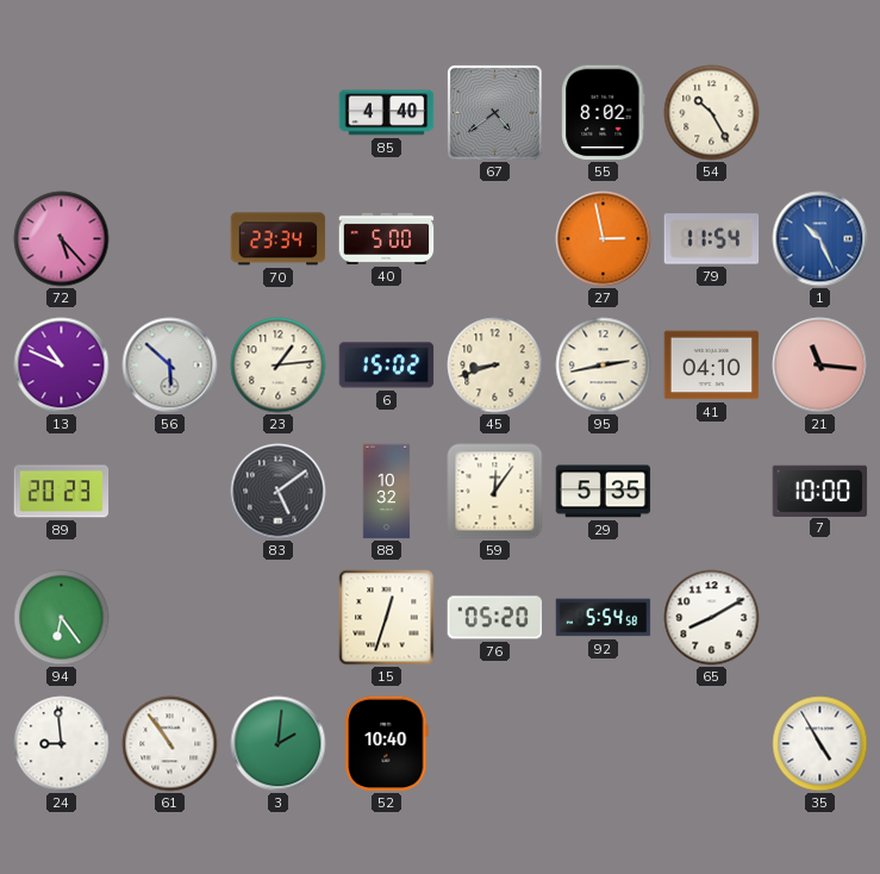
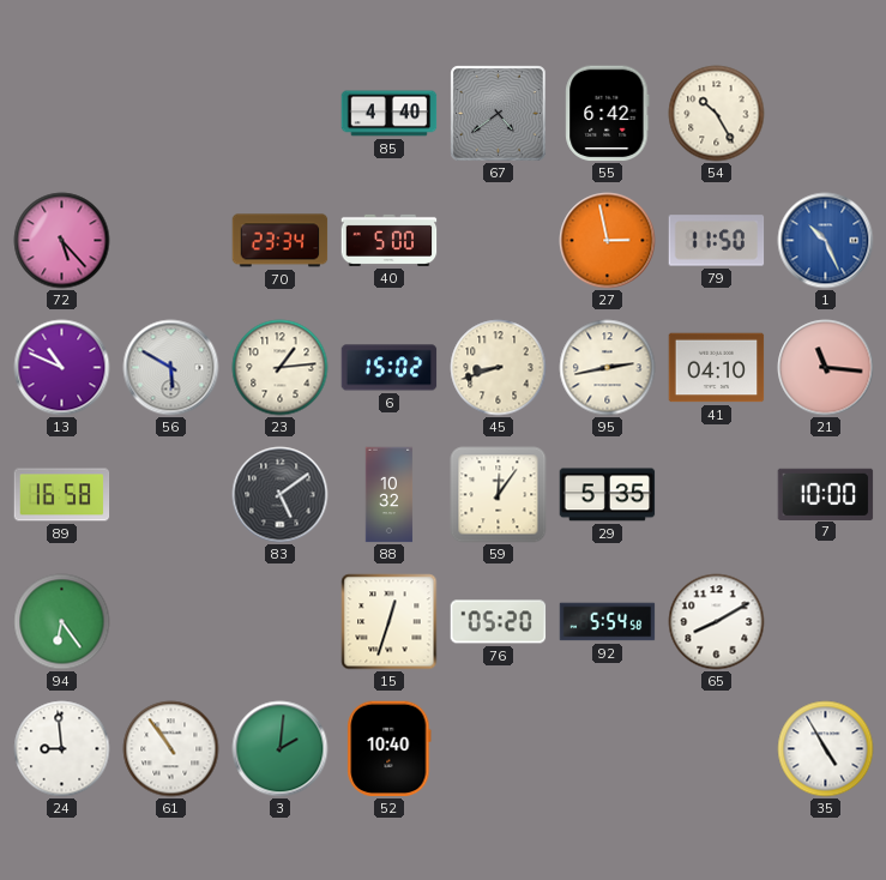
55: 8:02 -> 6:42 (608, 114)
79: 11:54 -> 11:50 (717, 241)
56: 5:52 -> 5:50 (171, 368)
89: 20:23 -> 16:58 (62, 495)
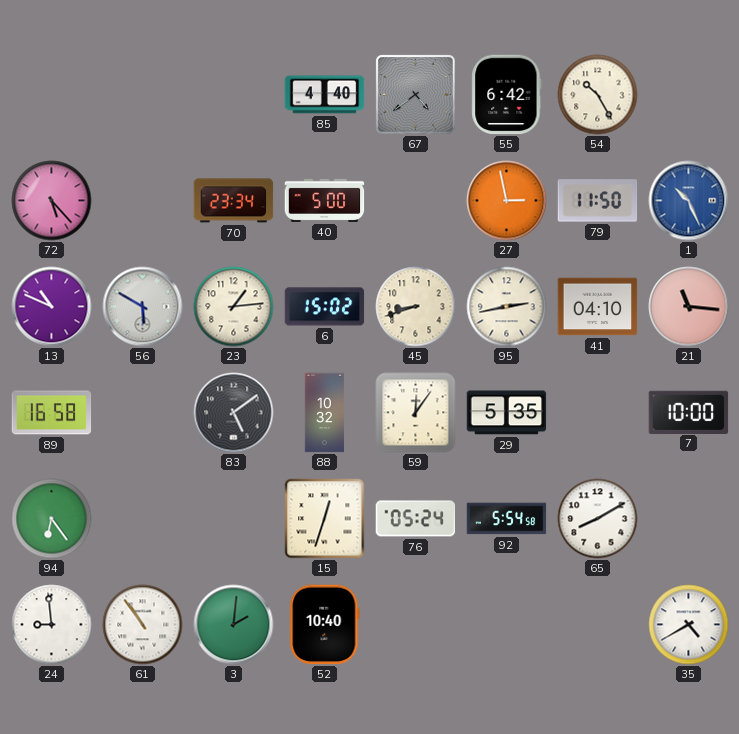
76: 05:20 -> 05:24 (416, 519)
35: 4:55 -> 4:40 (689, 625)
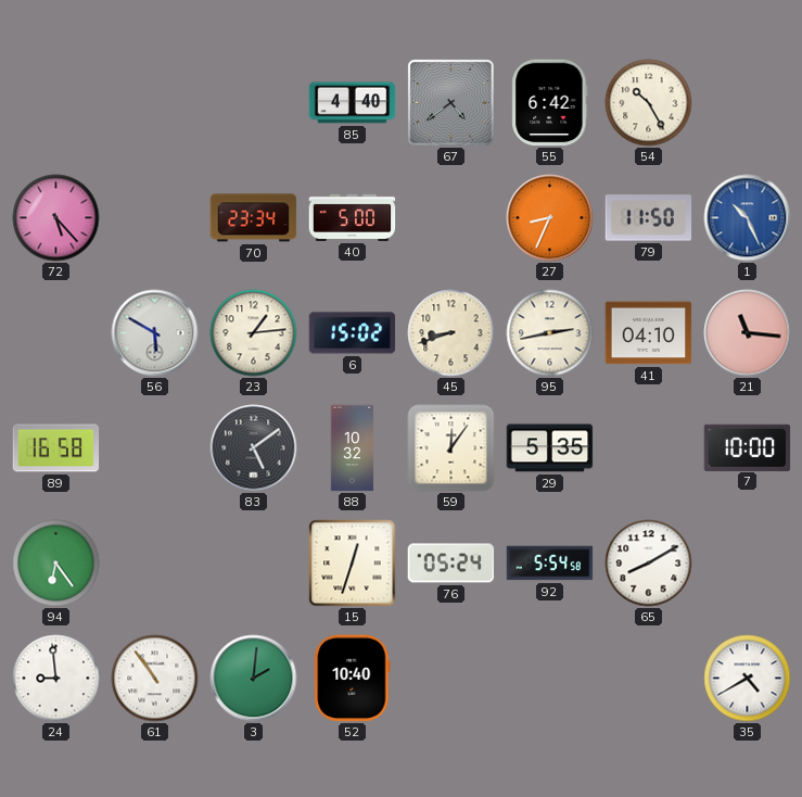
27: 2:58 -> 8:34 (550, 218)
13: 10:49 -> none (52, 307)
